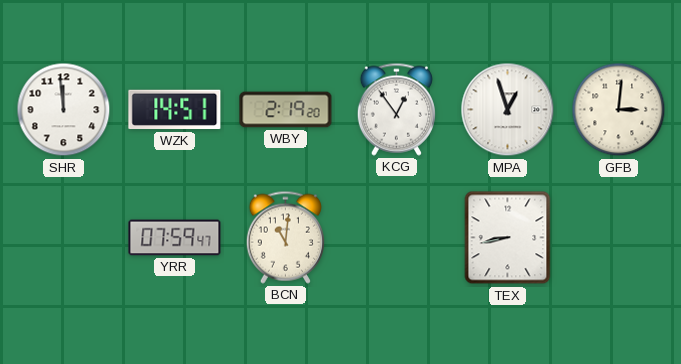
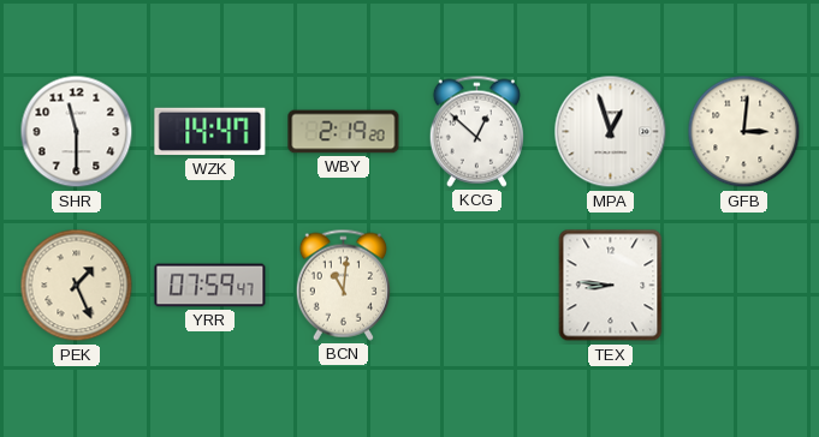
SHR: 11:59 -> 11:30 (77, 132)
WZK: 14:51 -> 14:47 (210, 132)
KCG: 12:54 -> 12:52 (476, 131)
PEK: none -> 1:26 (77, 286)
TEX: 8:43 -> 8:46 (611, 286)
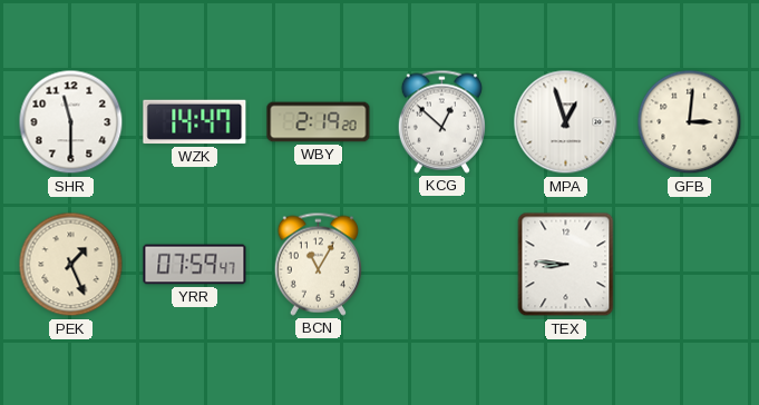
BCN: 11:01 -> 11:05 (318, 264)
